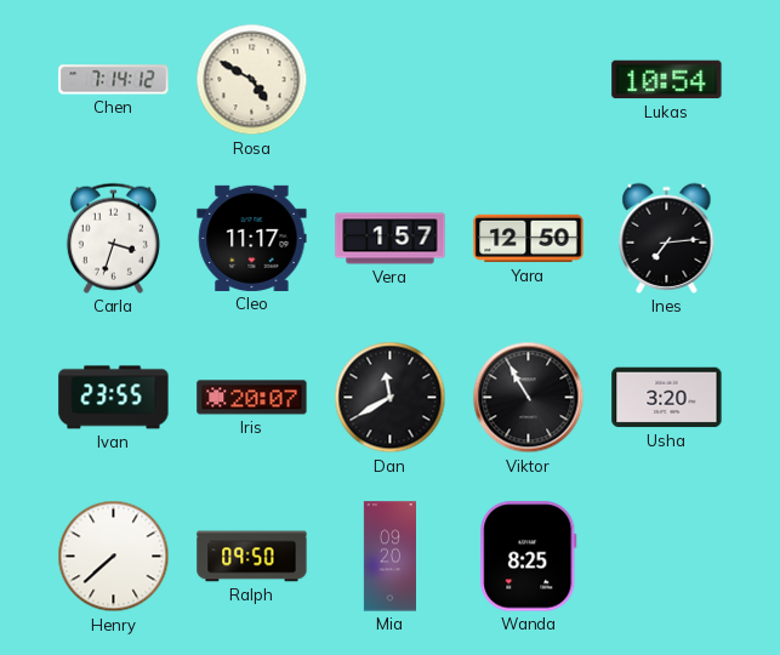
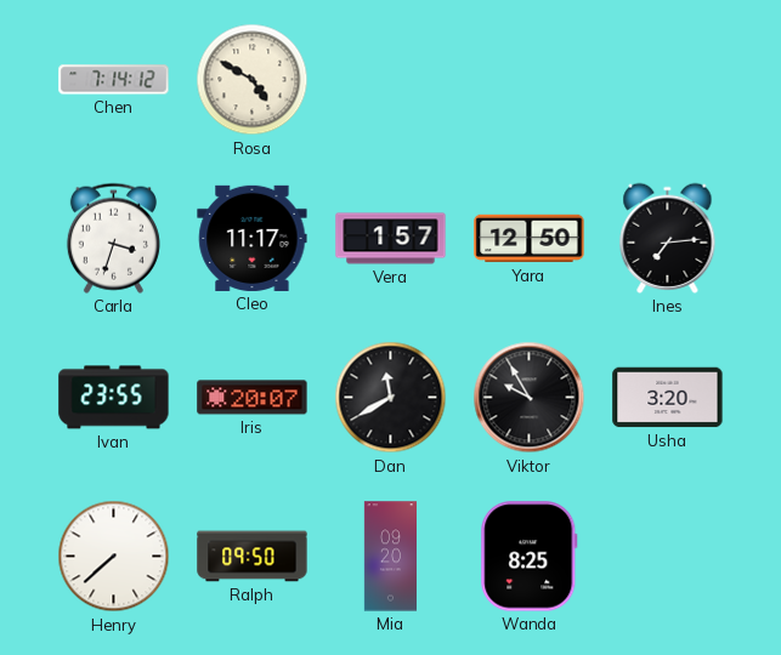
Lukas: 10:54 -> none (667, 80)
Viktor: 10:55 -> 9:55 (530, 398)
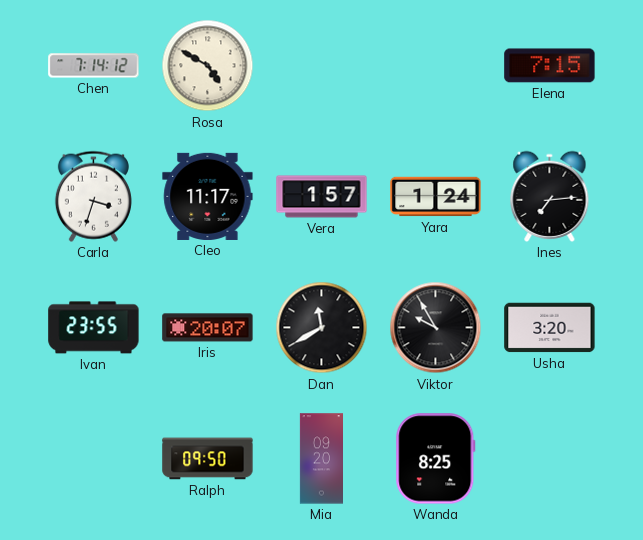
Elena: none -> 7:15 (550, 66)
Yara: 12:50 -> 1:24 (436, 197)
Henry: 7:38 -> none (114, 557)
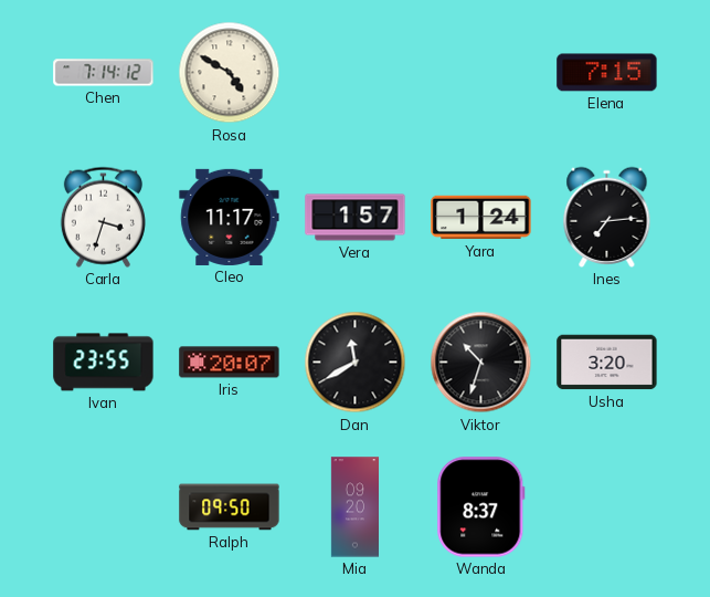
Viktor: 9:55 -> 10:33 (481, 363)
Wanda: 8:25 -> 8:37 (481, 507)
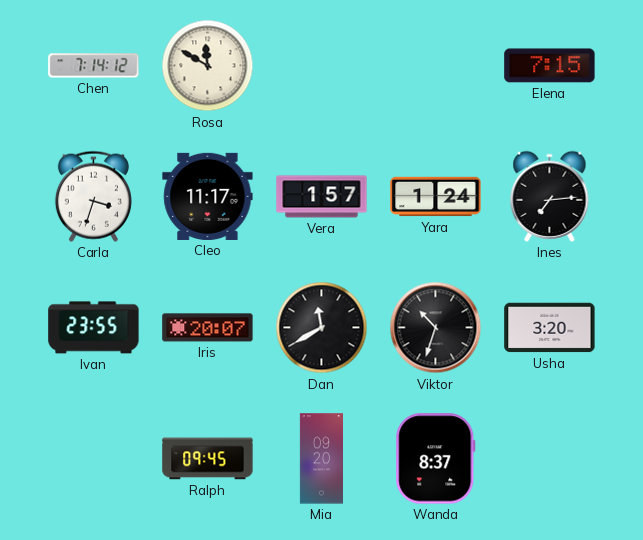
Rosa: 4:50 -> 11:50 (208, 66)
Ralph: 09:50 -> 09:45 (208, 459)
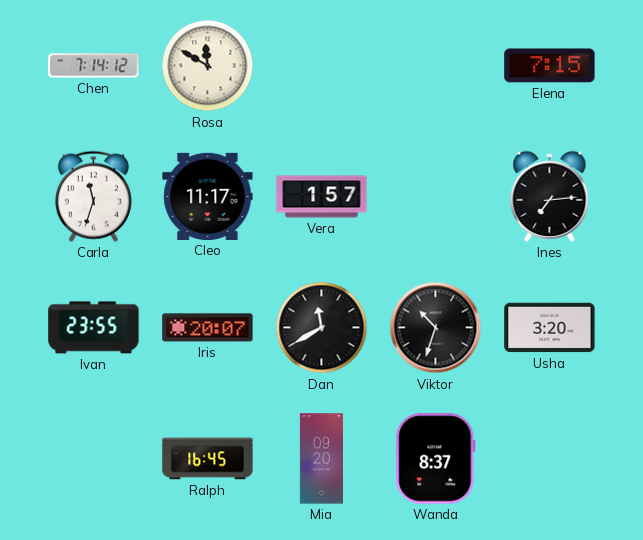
Carla: 3:33 -> 11:33 (93, 196)
Yara: 1:24 -> none (436, 197)
Ralph: 09:45 -> 16:45 (208, 459)
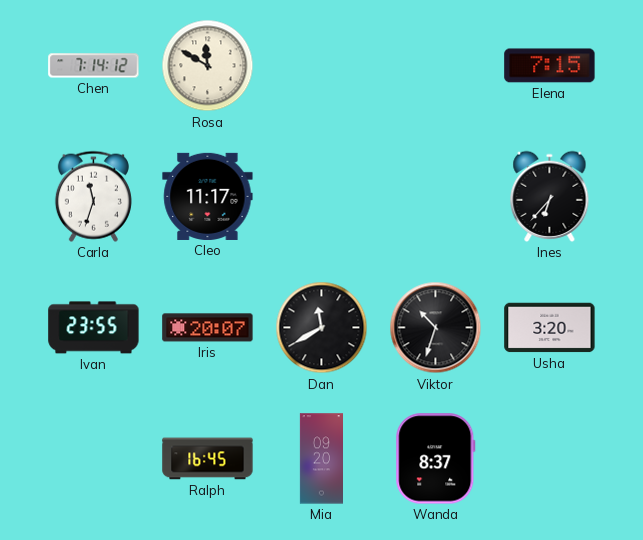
Vera: 1:57 -> none (322, 197)
Ines: 7:14 -> 6:37 (550, 196)
